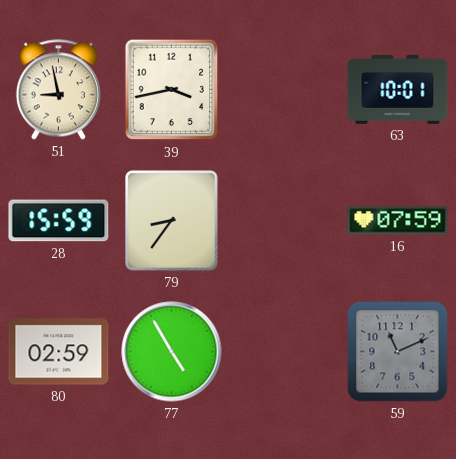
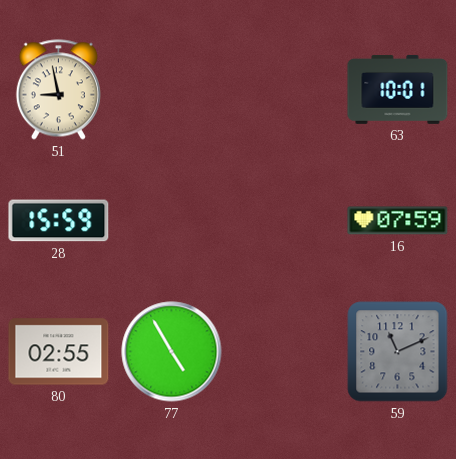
39: 3:43 -> none (172, 90)
79: 8:36 -> none (172, 221)
80: 02:59 -> 02:55 (59, 352)
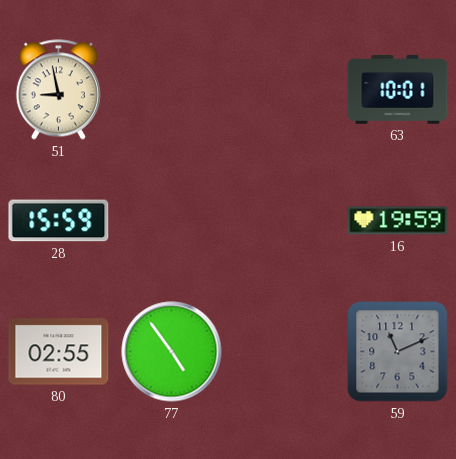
16: 07:59 -> 19:59 (398, 221)
77: 4:55 -> 4:54 (172, 352)
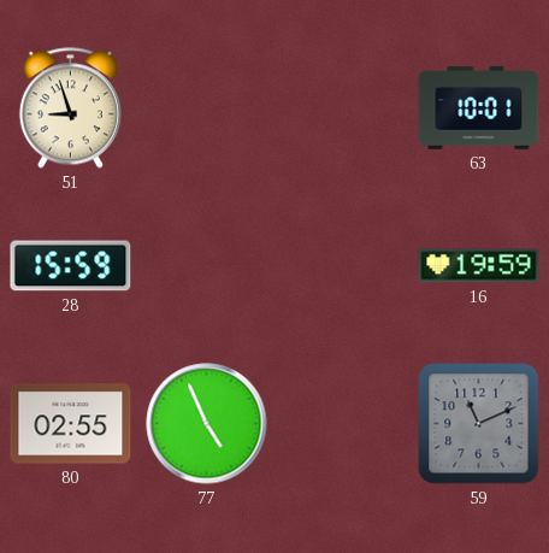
51: 8:58 -> 8:57 (70, 108)
77: 4:54 -> 4:56 (207, 424)
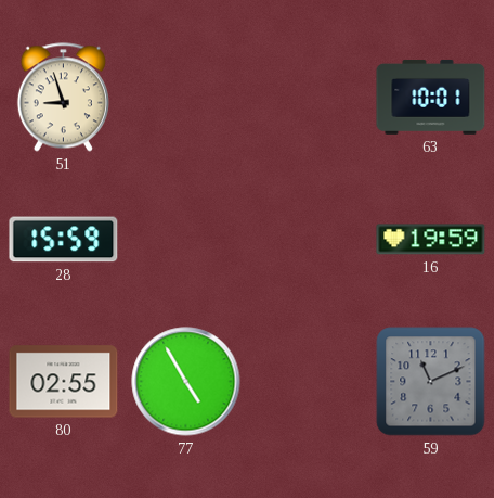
77: 4:56 -> 4:55 (186, 382)
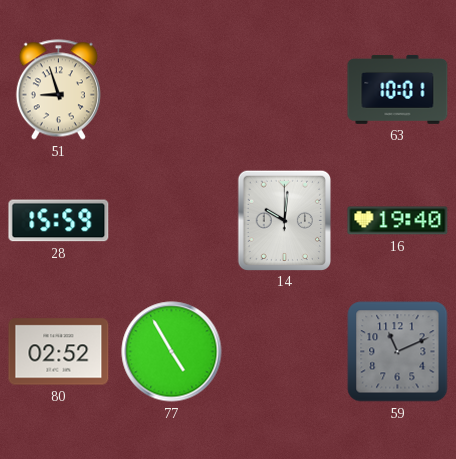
14: none -> 10:01 (284, 220)
16: 19:59 -> 19:40 (398, 221)
80: 02:55 -> 02:52 (59, 352)
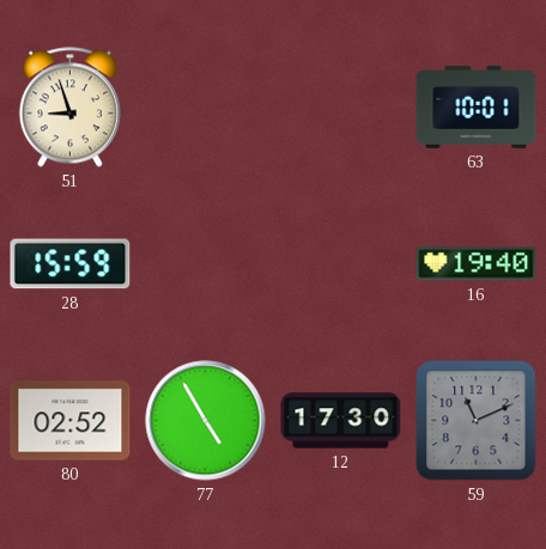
14: 10:01 -> none (284, 220)
12: none -> 17:30 (341, 421)
